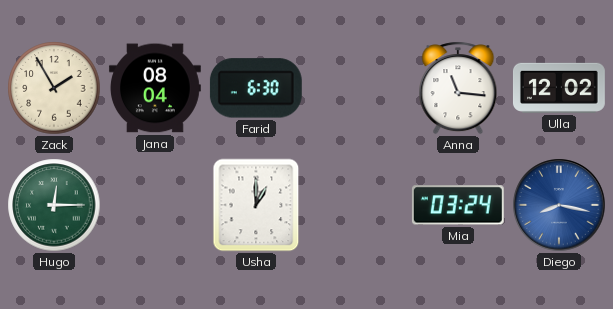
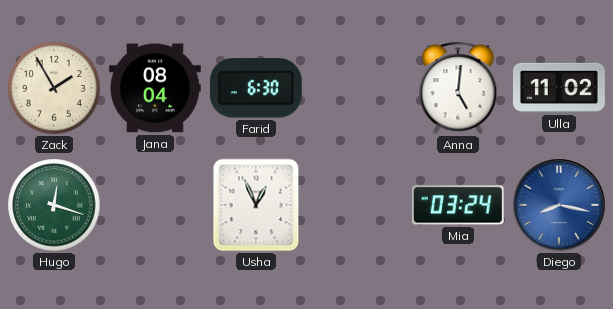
Anna: 11:16 -> 5:01 (458, 88)
Ulla: 12:02 -> 11:02 (559, 88)
Hugo: 12:15 -> 12:18 (54, 205)
Usha: 1:00 -> 12:56 (256, 205)
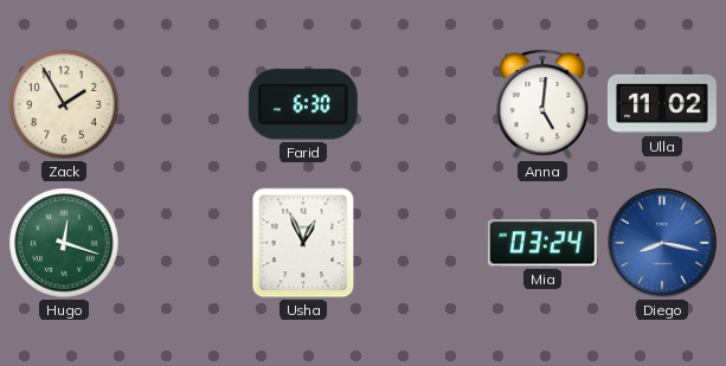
Jana: 08:04 -> none (155, 88)
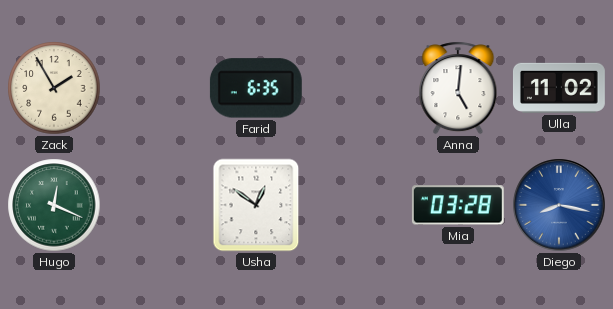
Farid: 6:30 -> 6:35 (256, 88)
Hugo: 12:18 -> 12:19 (54, 205)
Usha: 12:56 -> 12:51 (256, 205)
Mia: 03:24 -> 03:28 (458, 205)
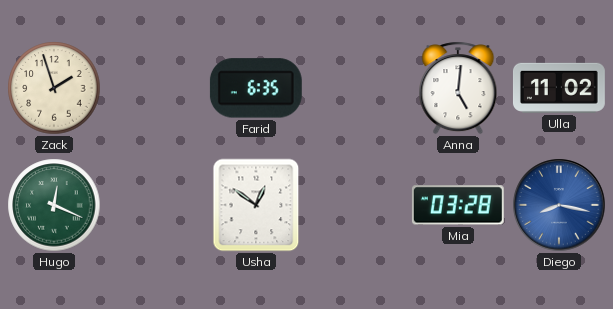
Zack: 1:55 -> 1:57 (54, 88)
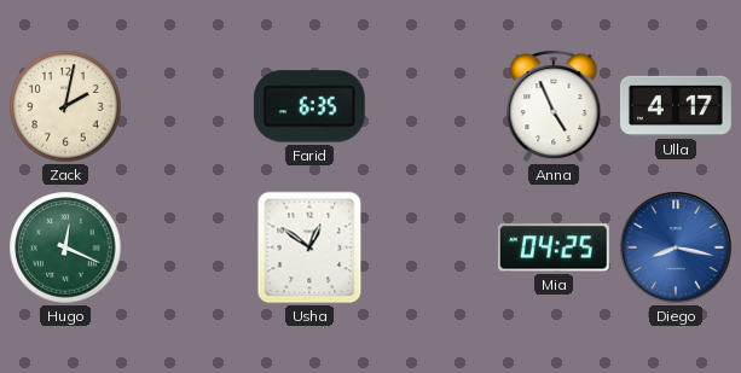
Zack: 1:57 -> 2:02 (65, 106)
Anna: 5:01 -> 4:56 (554, 106)
Ulla: 11:02 -> 4:17 (676, 106)
Mia: 03:28 -> 04:25 (554, 247)
